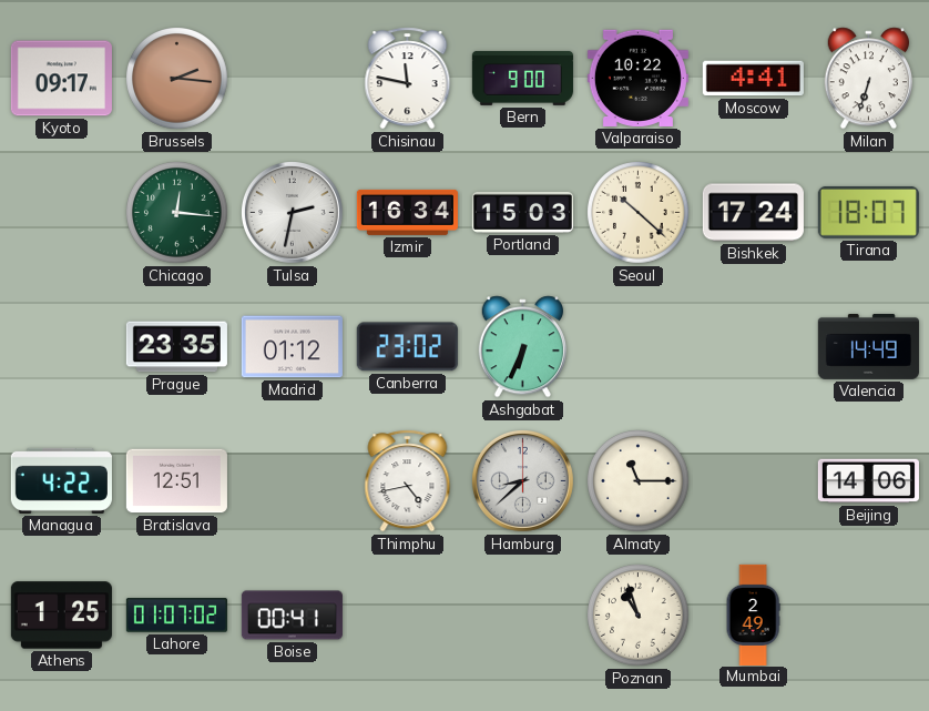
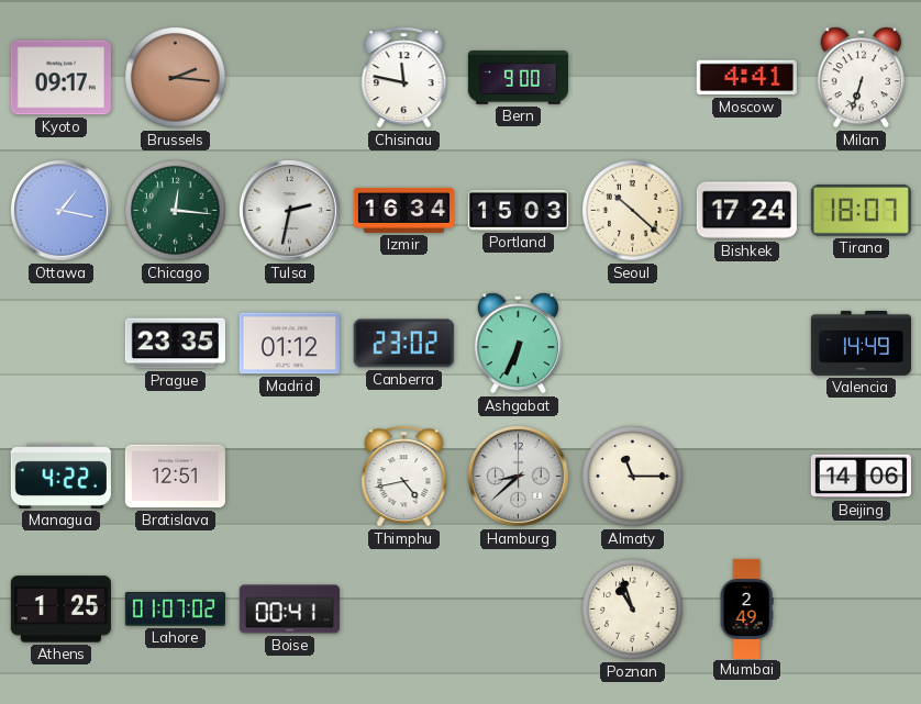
Valparaiso: 10:22 -> none (637, 78)
Ottawa: none -> 1:17 (60, 210)
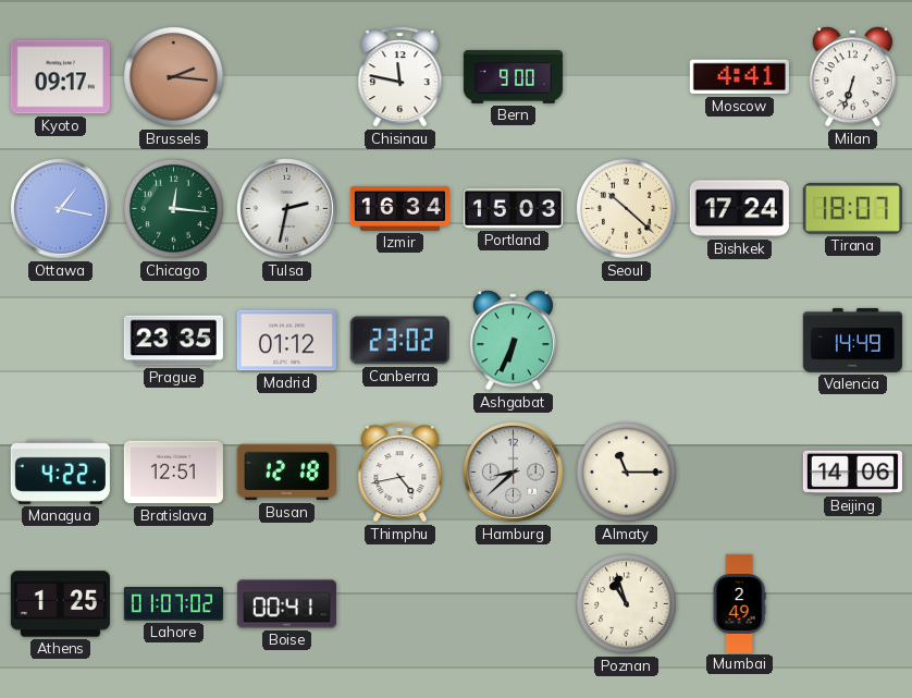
Busan: none -> 12:18 (286, 473)
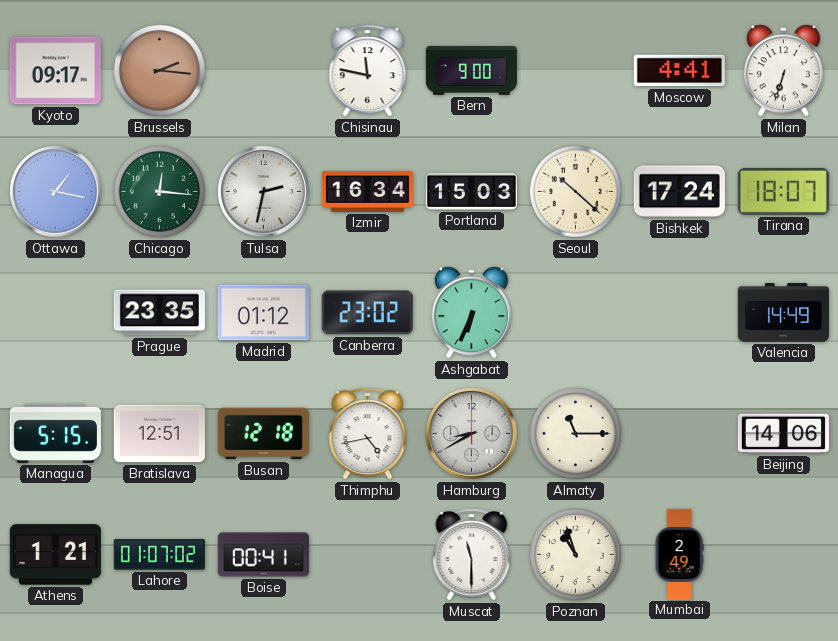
Managua: 4:22 -> 5:15 (55, 433)
Hamburg: 8:38 -> 8:40 (471, 433)
Athens: 1:25 -> 1:21 (55, 555)
Muscat: none -> 11:30 (472, 555)
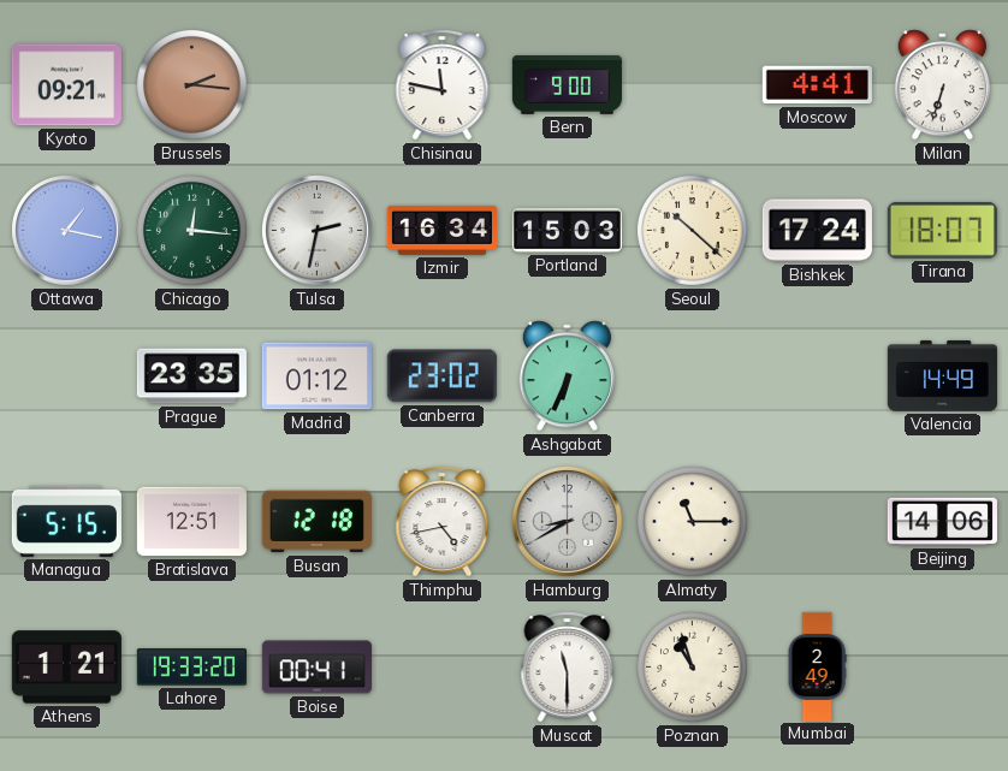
Kyoto: 09:17 -> 09:21 (66, 85)
Lahore: 01:07 -> 19:33 (191, 668)
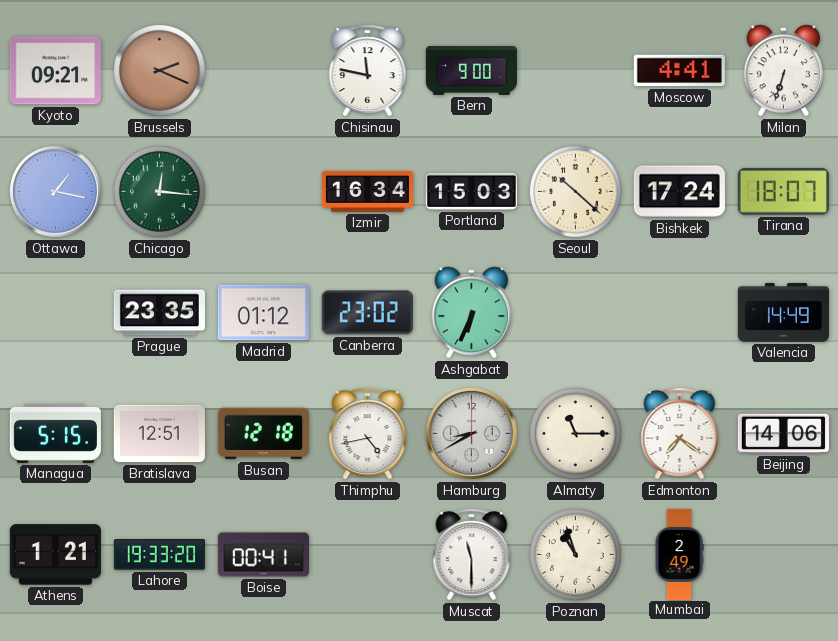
Brussels: 2:16 -> 2:19 (160, 71)
Tulsa: 2:32 -> none (316, 230)
Edmonton: none -> 7:21 (680, 434)
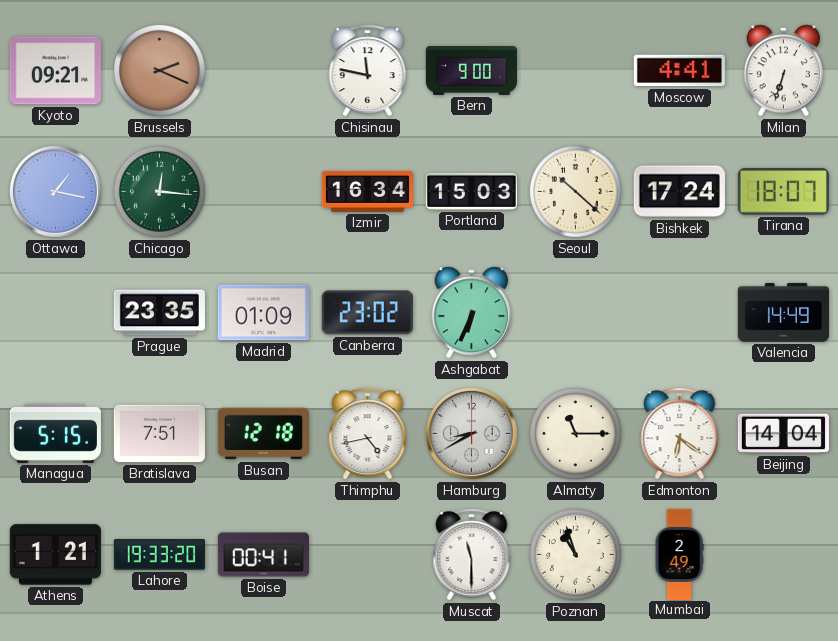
Madrid: 01:12 -> 01:09 (263, 313)
Bratislava: 12:51 -> 7:51 (159, 434)
Edmonton: 7:21 -> 6:21 (680, 434)
Beijing: 14:06 -> 14:04 (783, 434)
